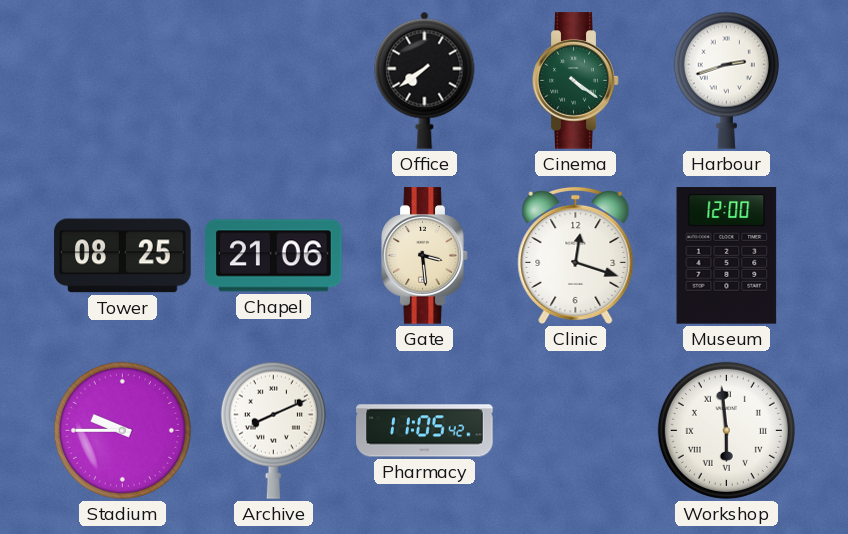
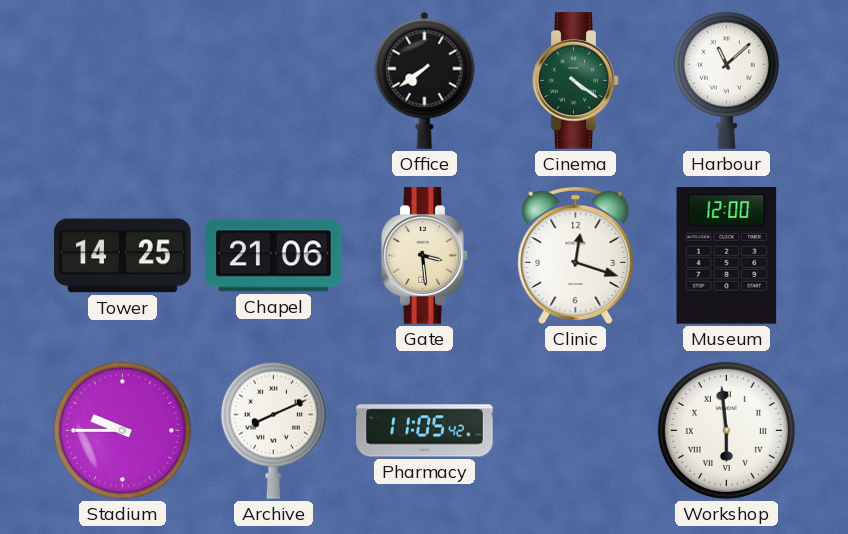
Harbour: 2:42 -> 11:08 (726, 80)
Tower: 08:25 -> 14:25 (123, 256)
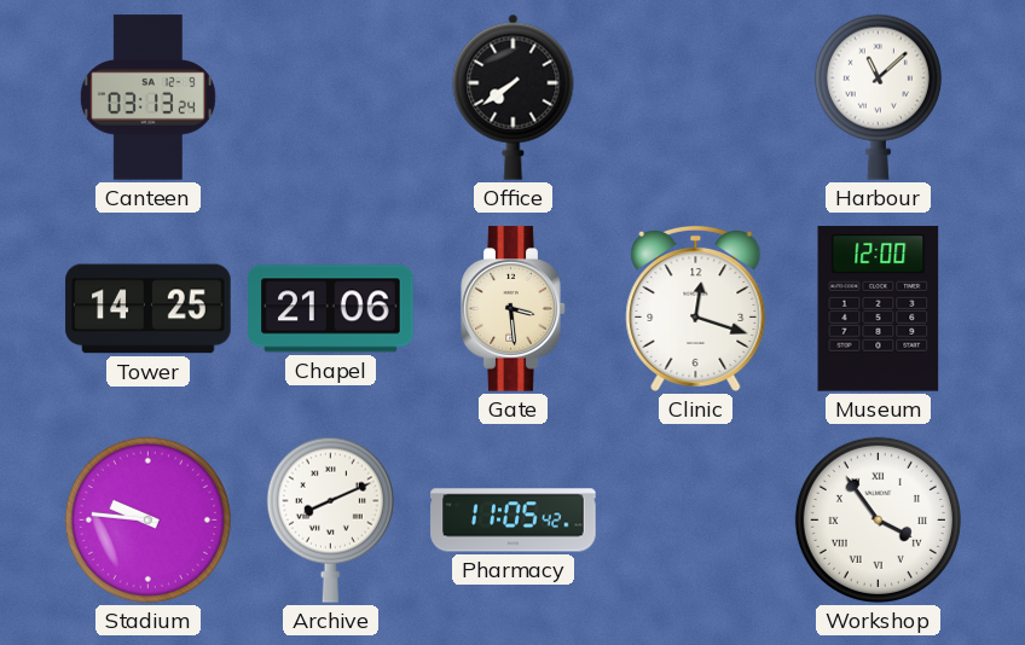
Canteen: none -> 03:13 (147, 98)
Cinema: 4:21 -> none (576, 81)
Stadium: 9:45 -> 9:46 (147, 519)
Workshop: 5:59 -> 3:54 (878, 519)
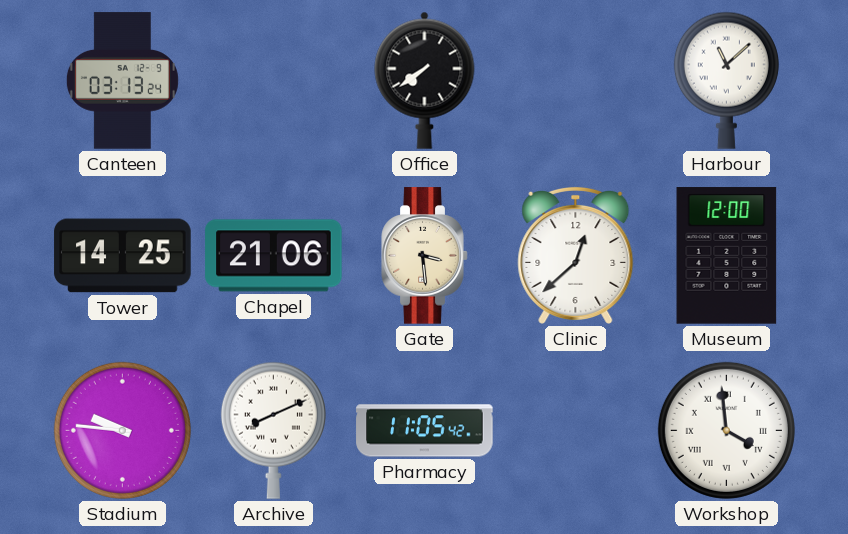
Clinic: 12:18 -> 12:38 (576, 255)
Workshop: 3:54 -> 3:59 (726, 430)
